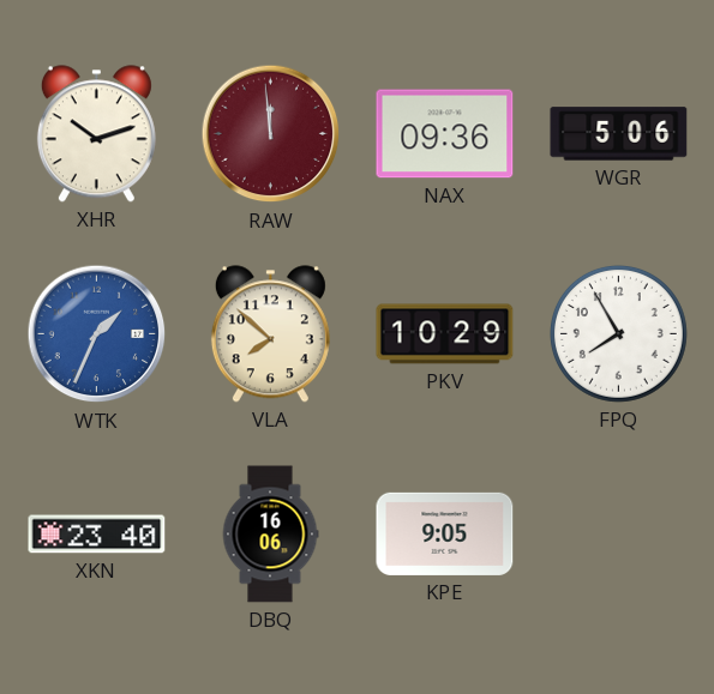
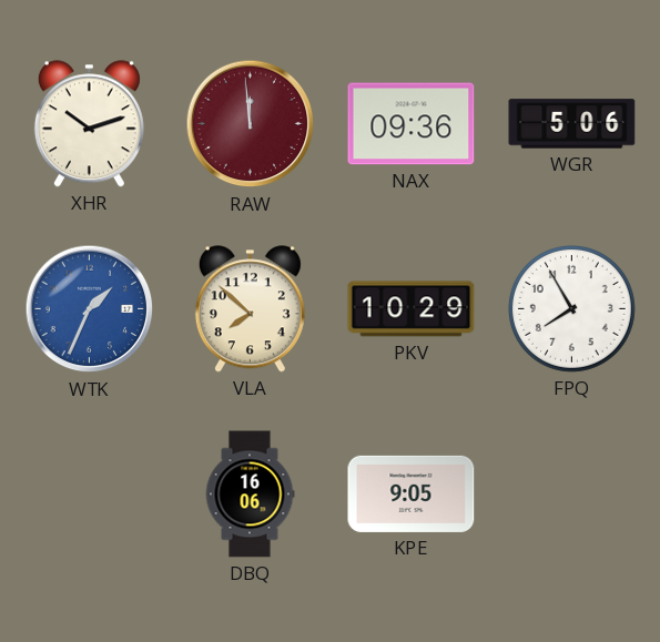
XKN: 23:40 -> none (97, 535)
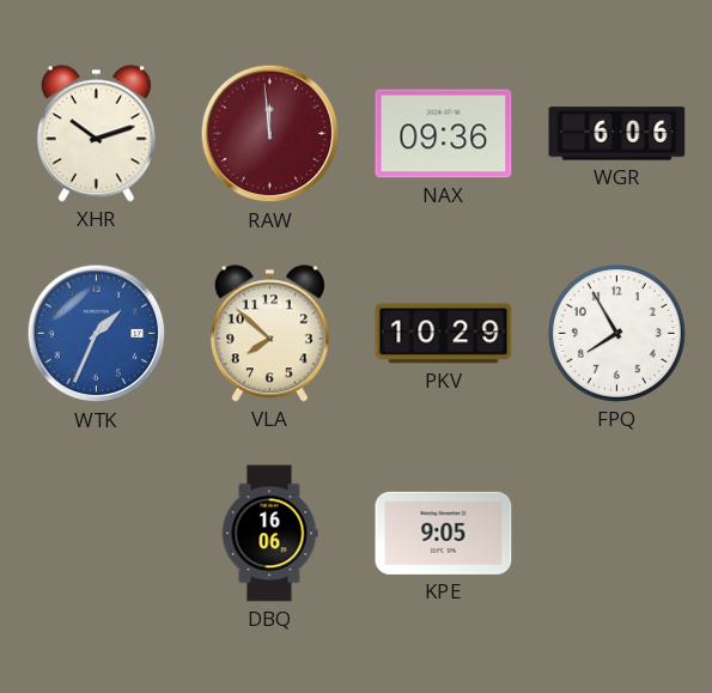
WGR: 5:06 -> 6:06 (617, 134)
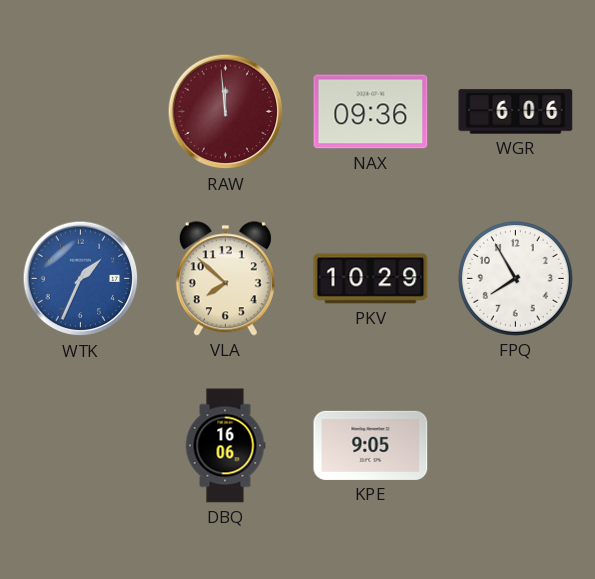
XHR: 10:12 -> none (96, 134)
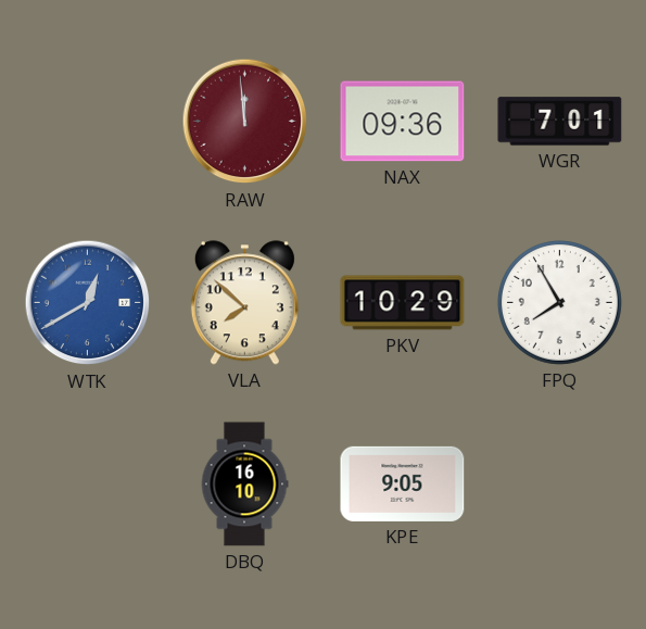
WGR: 6:06 -> 7:01 (560, 122)
WTK: 1:34 -> 12:40 (88, 303)
DBQ: 16:06 -> 16:10 (244, 485)
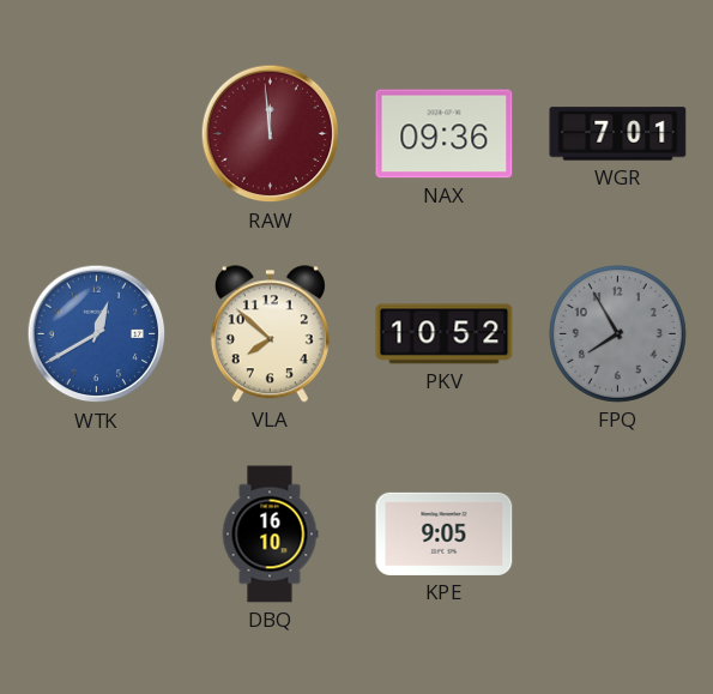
PKV: 10:29 -> 10:52 (445, 334)
FPQ dial: white -> grey (617, 333)
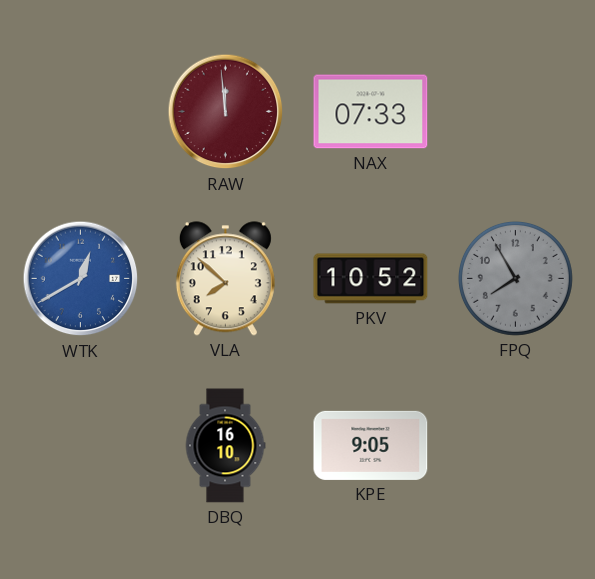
NAX: 09:36 -> 07:33 (371, 112)
WGR: 7:01 -> none (618, 134)
